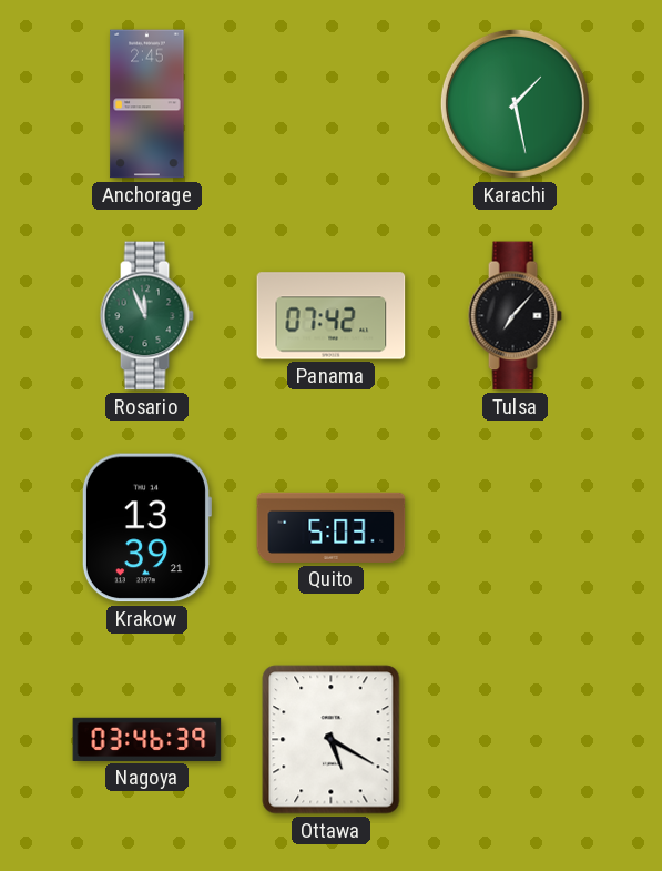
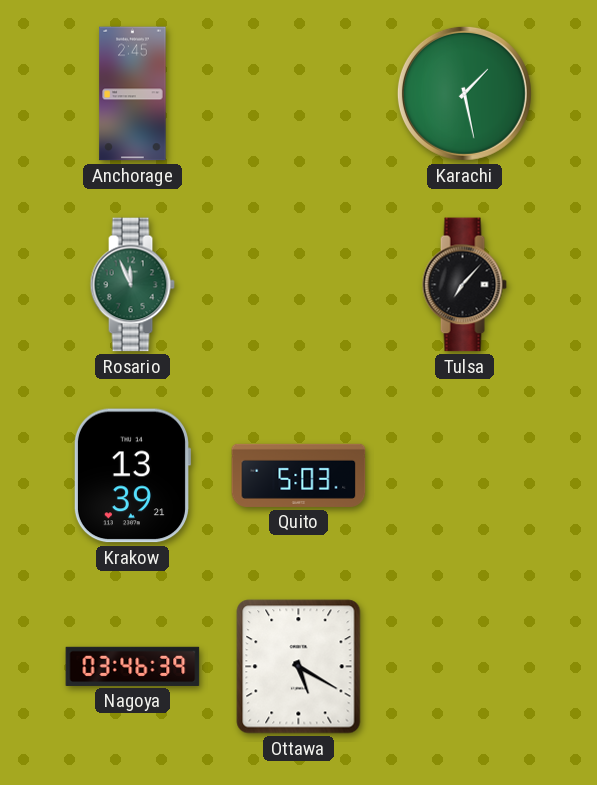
Panama: 07:42 -> none (332, 316)
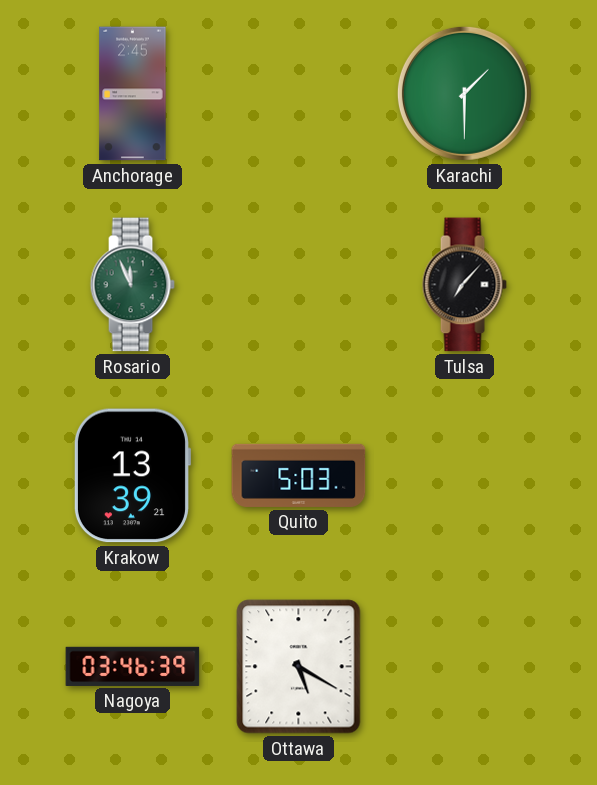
Karachi: 1:28 -> 1:30 (464, 93)
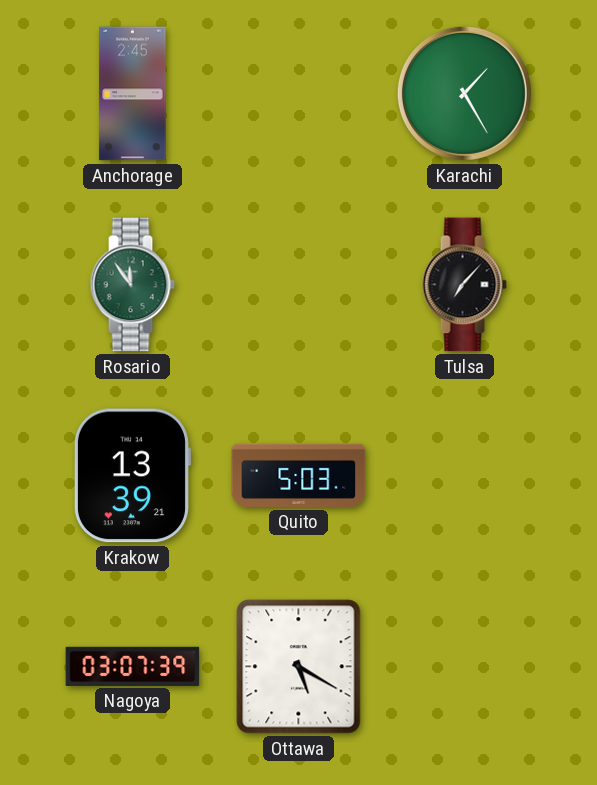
Karachi: 1:30 -> 1:25 (464, 93)
Rosario: 11:56 -> 11:54 (132, 285)
Nagoya: 03:46 -> 03:07 (133, 666)
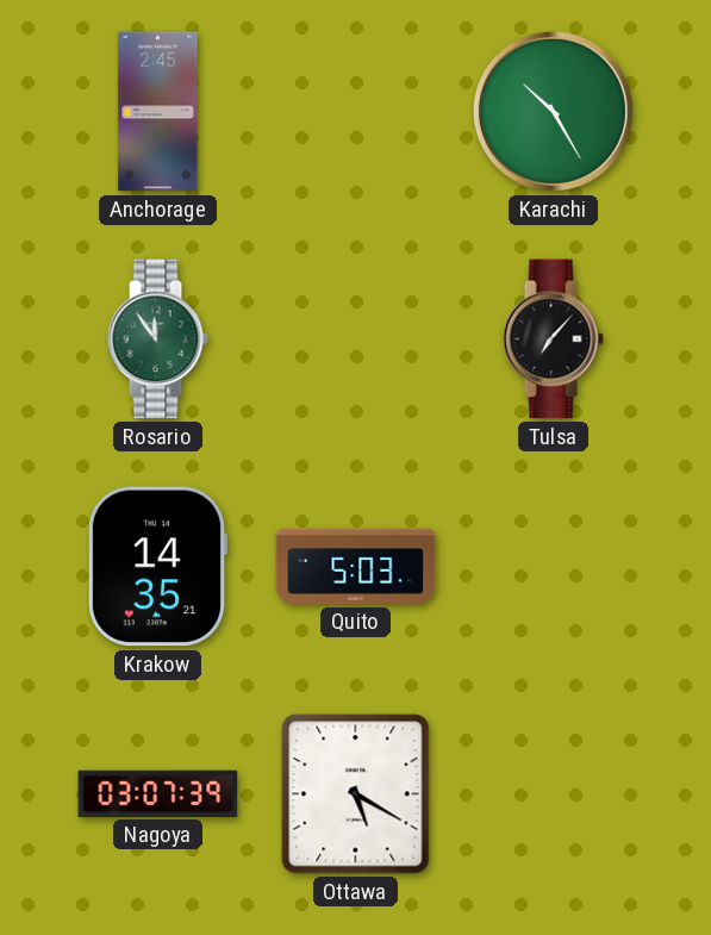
Karachi: 1:25 -> 10:25 (553, 111)
Krakow: 13:39 -> 14:35 (157, 567)
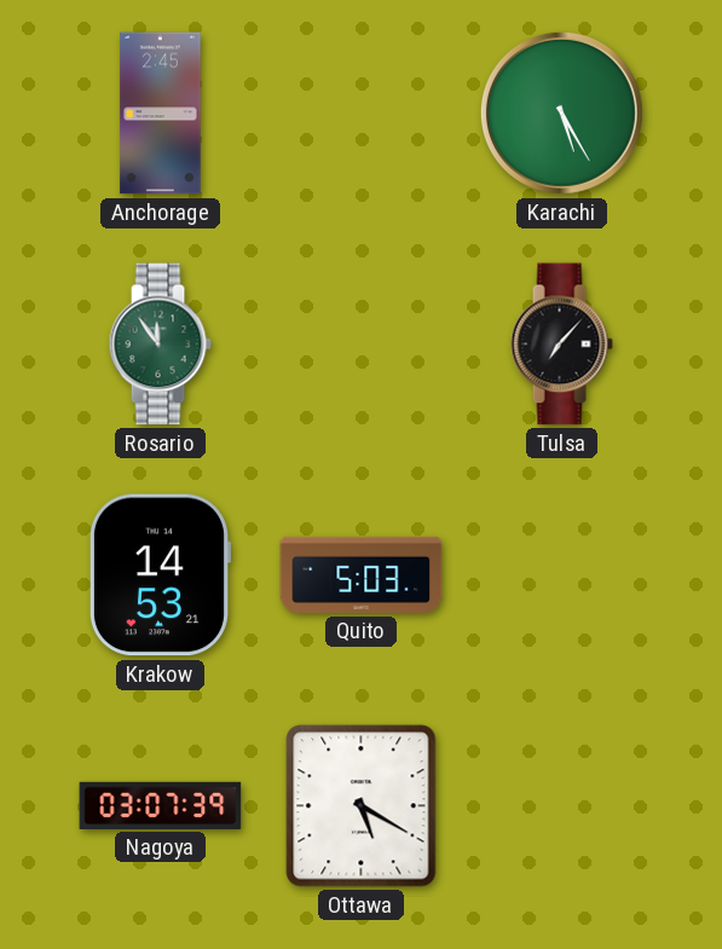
Karachi: 10:25 -> 5:25 (561, 112)
Krakow: 14:35 -> 14:53 (160, 575)
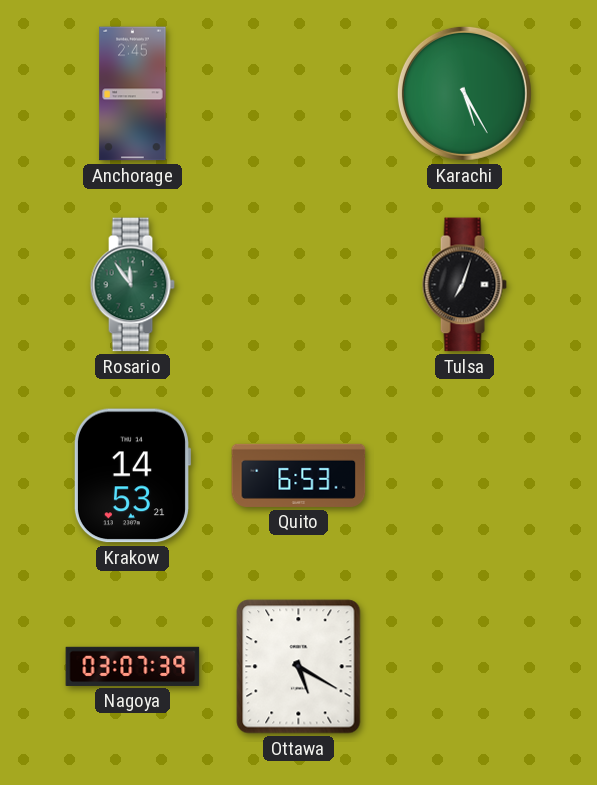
Tulsa: 7:07 -> 7:03 (464, 285)
Quito: 5:03 -> 6:53 (299, 475)
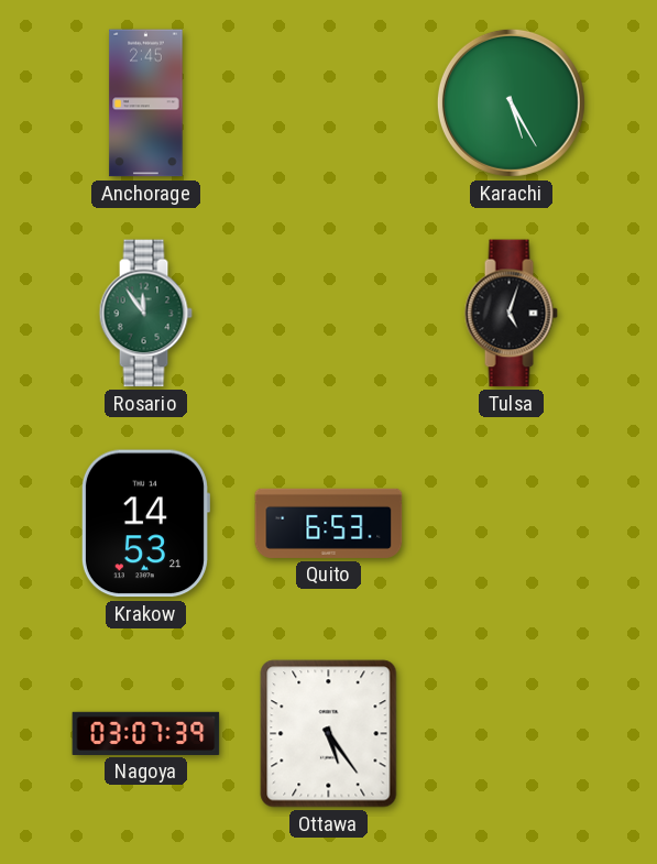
Tulsa: 7:03 -> 5:03 (511, 314)
Ottawa: 5:20 -> 5:24 (329, 734)
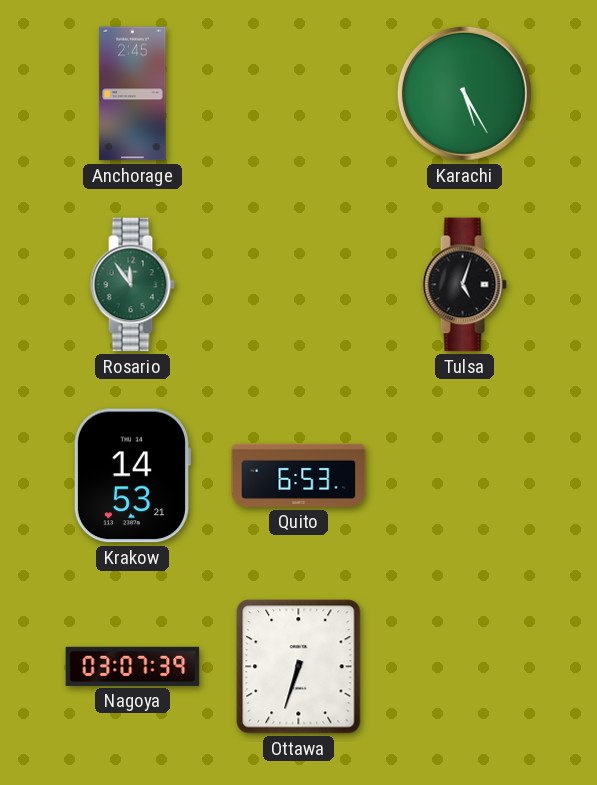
Ottawa: 5:24 -> 6:33 (299, 667)
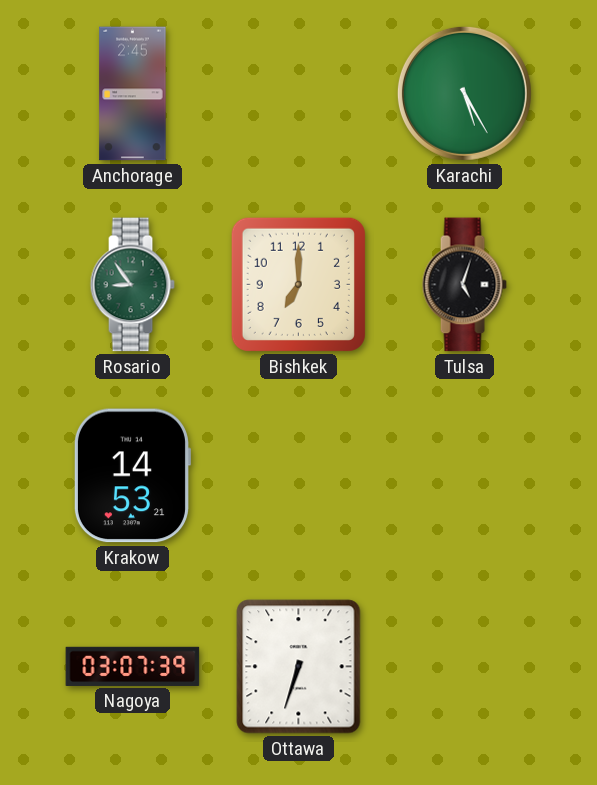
Rosario: 11:54 -> 8:54 (132, 285)
Bishkek: none -> 7:00 (298, 284)
Quito: 6:53 -> none (299, 475)
